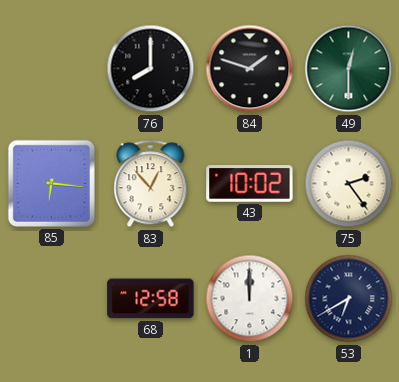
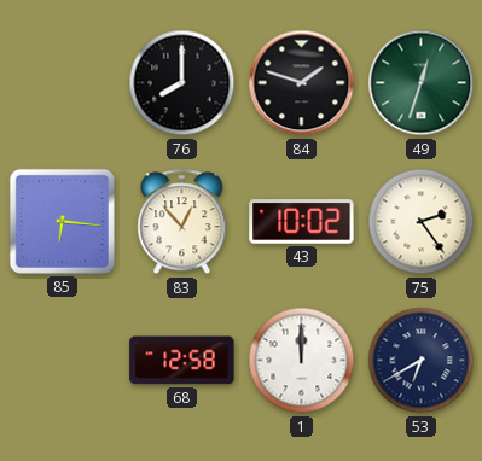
49: 12:30 -> 12:33 (422, 83)
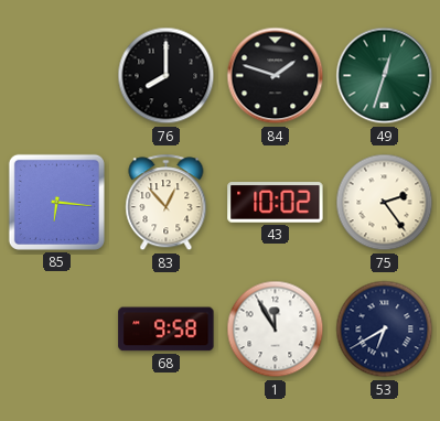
68: 12:58 -> 9:58 (167, 330)
1: 12:00 -> 11:55 (276, 330)
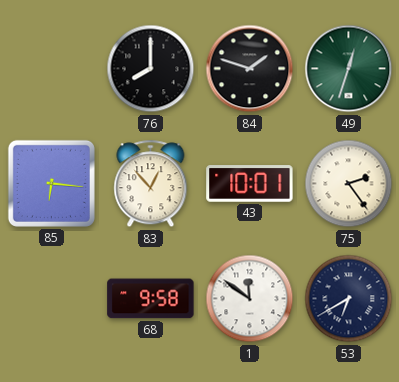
43: 10:02 -> 10:01 (250, 184)
1: 11:55 -> 11:51 (250, 299)
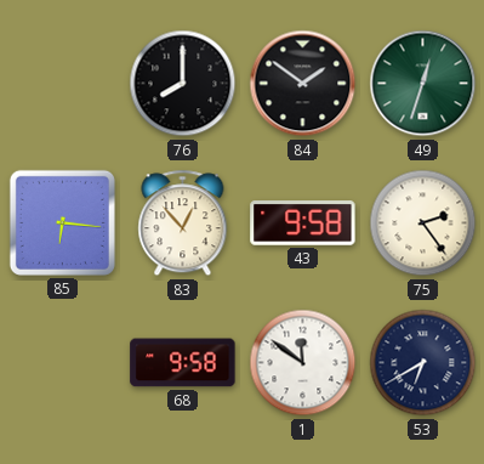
84: 1:48 -> 1:51 (303, 84)
43: 10:01 -> 9:58 (303, 223)
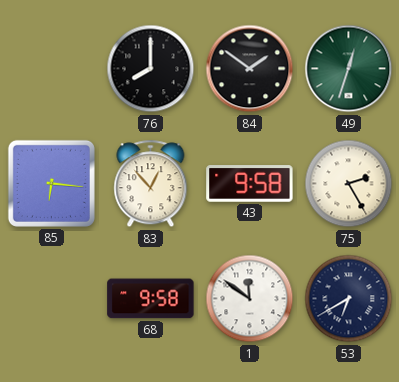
75: 2:24 -> 2:25 (349, 184)
